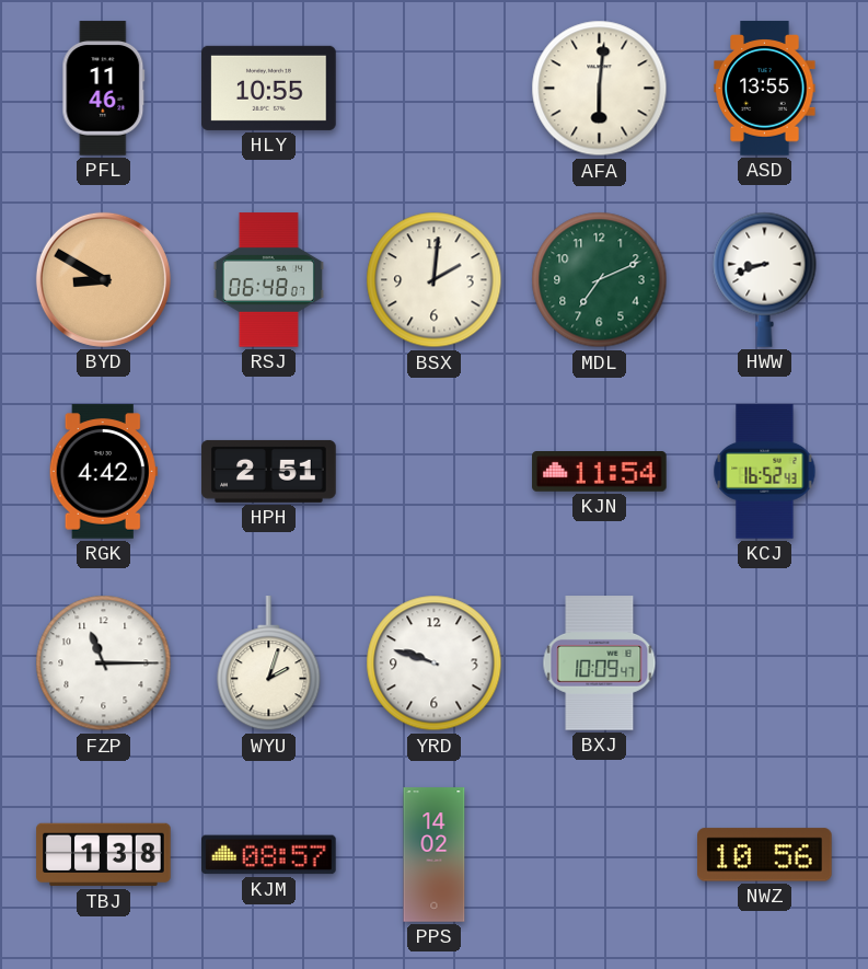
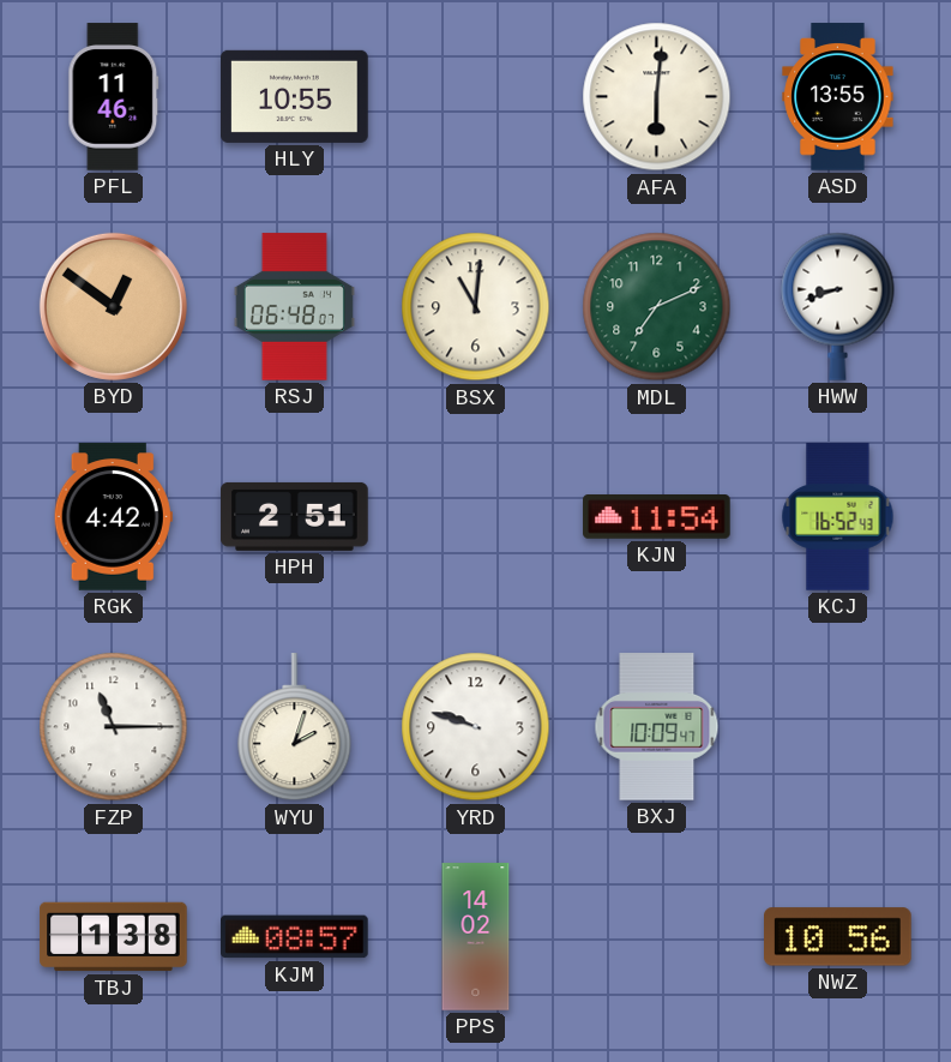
BYD: 8:50 -> 12:51 (113, 306)
BSX: 2:01 -> 11:01 (476, 307)
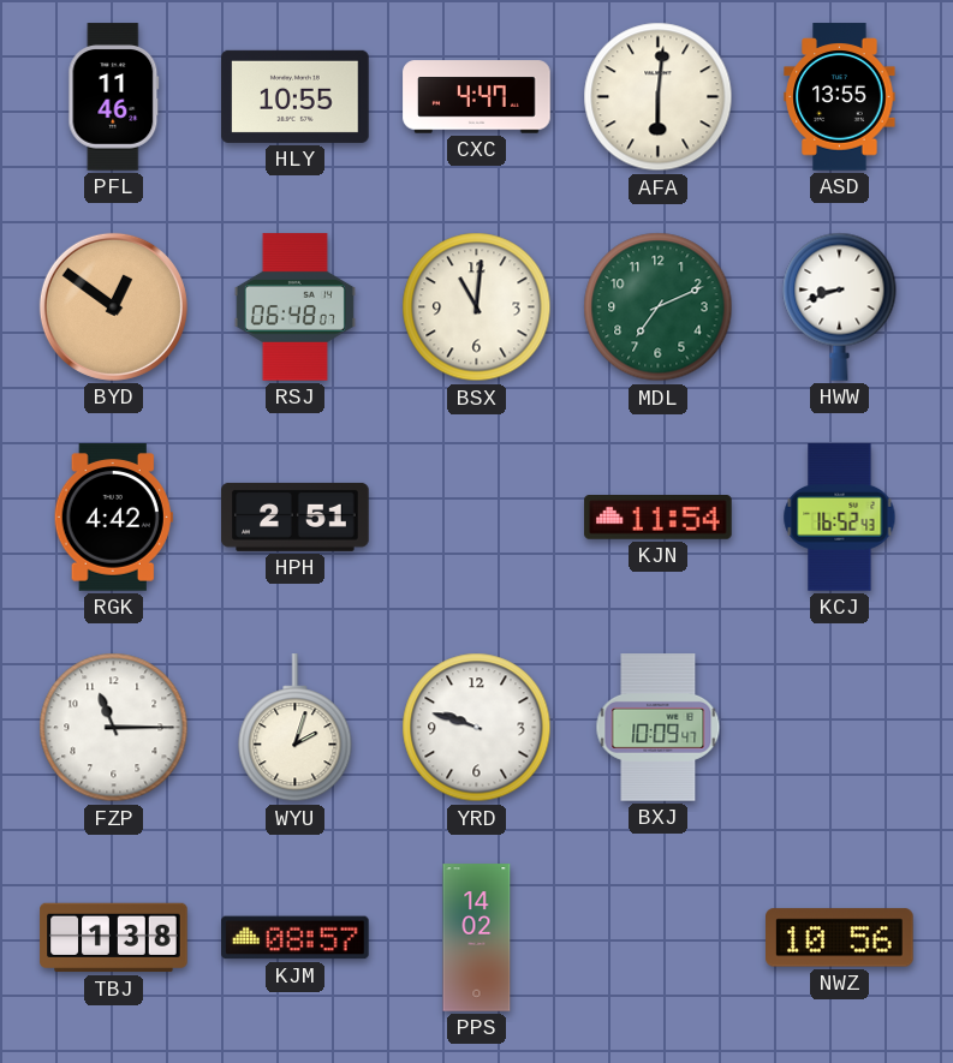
CXC: none -> 4:47 (477, 97)
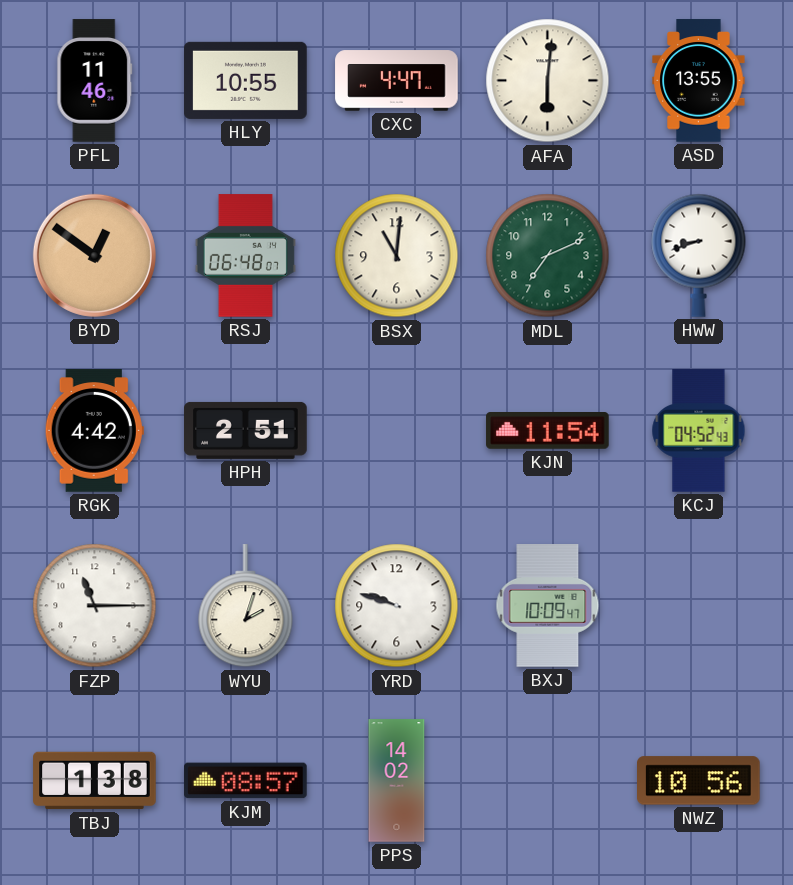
KCJ: 16:52 -> 04:52 (699, 431)
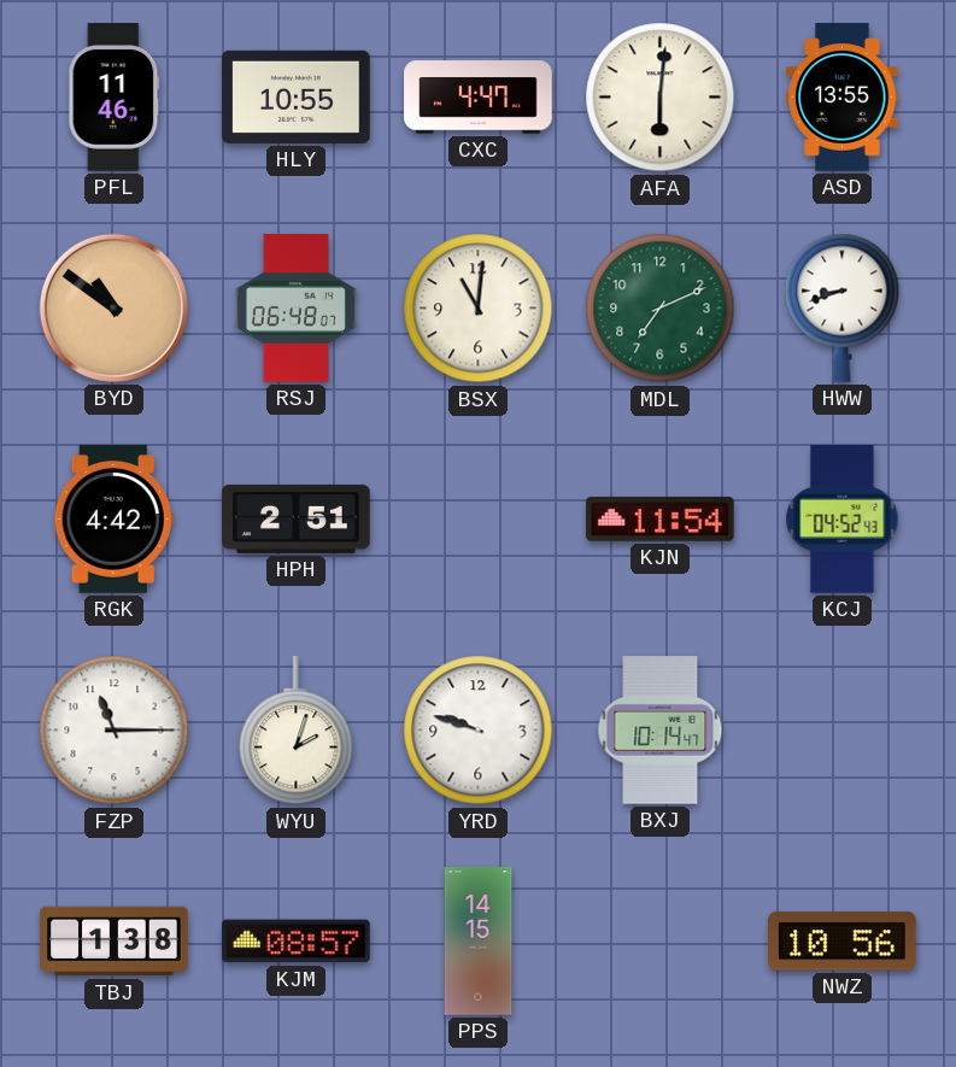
BYD: 12:51 -> 10:51 (113, 307)
BXJ: 10:09 -> 10:14 (661, 731)
PPS: 14:02 -> 14:15 (479, 942)
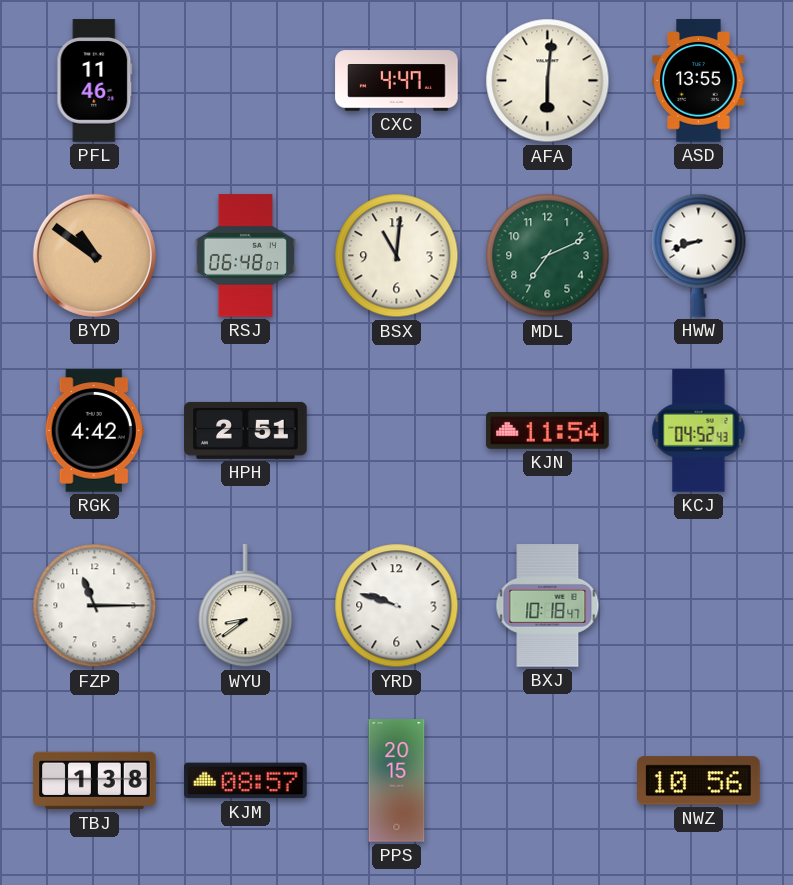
HLY: 10:55 -> none (297, 96)
WYU: 2:03 -> 8:39 (246, 606)
BXJ: 10:14 -> 10:18 (548, 606)
PPS: 14:15 -> 20:15 (397, 781)
